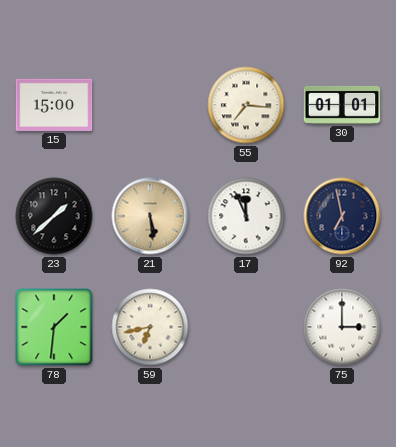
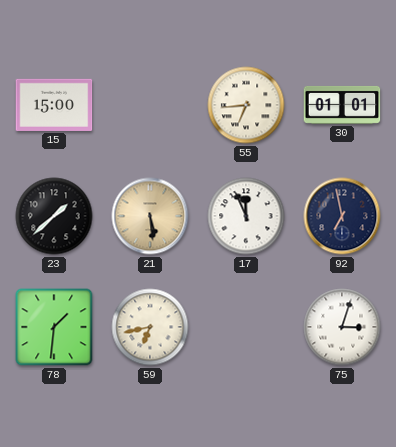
55: 7:16 -> 6:44 (246, 105)
75: 3:00 -> 3:03 (342, 327)
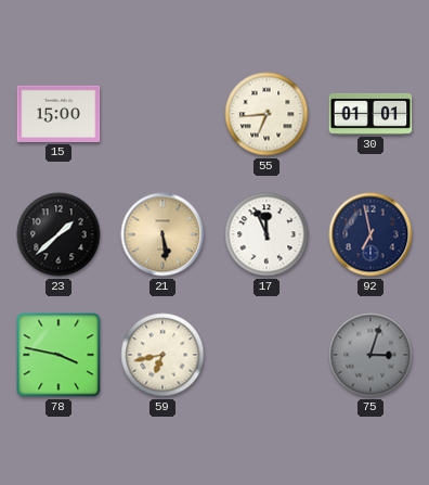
78: 1:31 -> 3:47 (58, 355)
75 dial: white -> grey (370, 355)
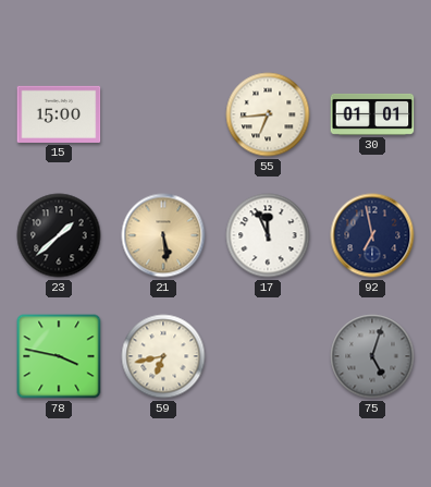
75: 3:03 -> 5:03 (372, 356)
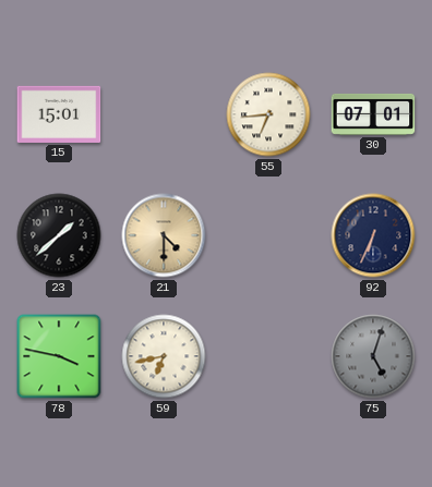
15: 15:00 -> 15:01 (59, 114)
30: 01:01 -> 07:01 (373, 114)
21: 5:29 -> 4:30 (164, 235)
17: 11:56 -> none (268, 235)
92: 6:58 -> 6:34 (373, 235)
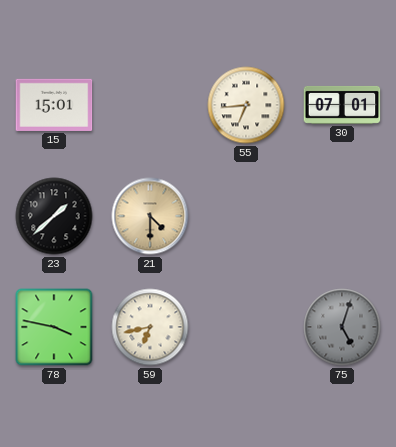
92: 6:34 -> none (373, 235)
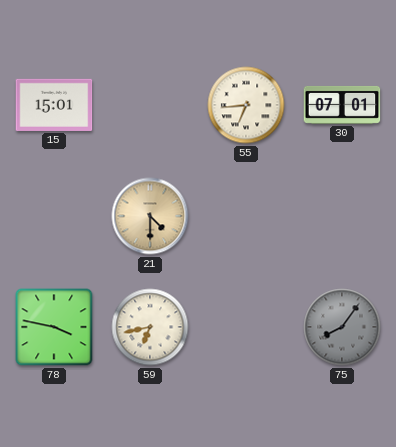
23: 1:38 -> none (54, 216)
75: 5:03 -> 8:06 (342, 327)
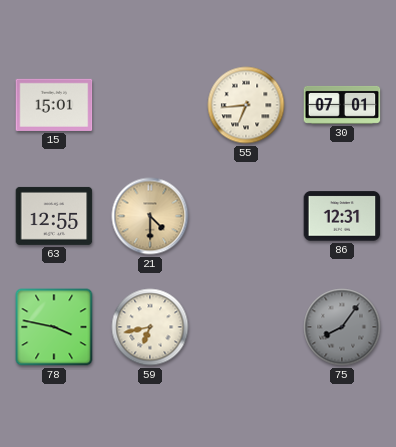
63: none -> 12:55 (54, 216)
86: none -> 12:31 (342, 216)
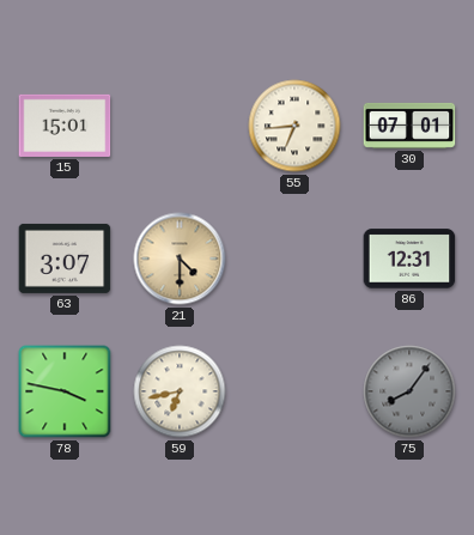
63: 12:55 -> 3:07 (65, 259)
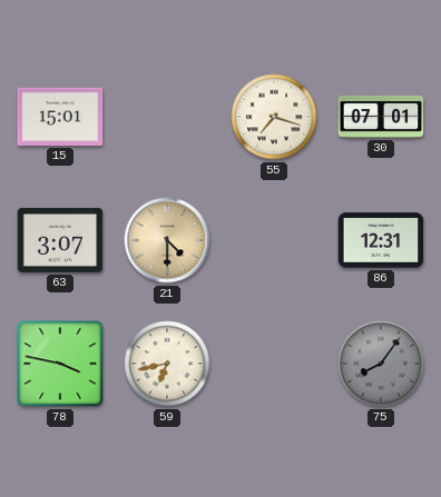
55: 6:44 -> 7:18 (274, 117)
